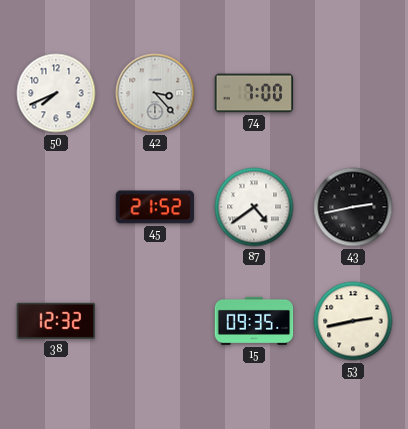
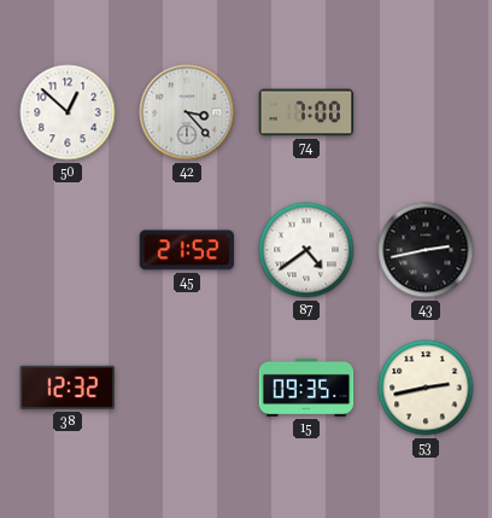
50: 7:41 -> 12:52 (68, 112)
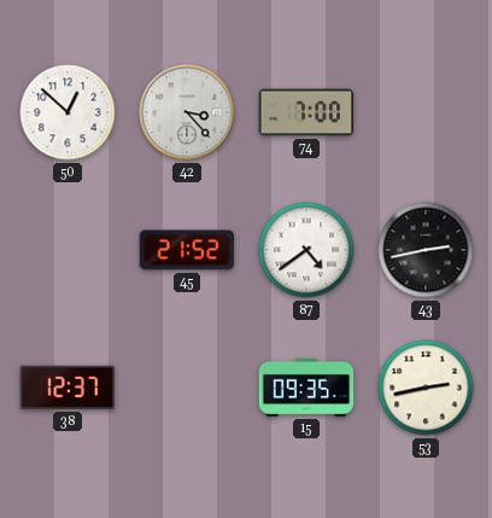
38: 12:32 -> 12:37 (66, 388)
